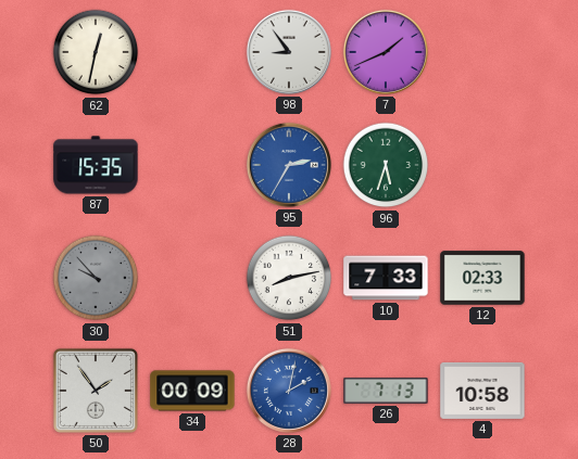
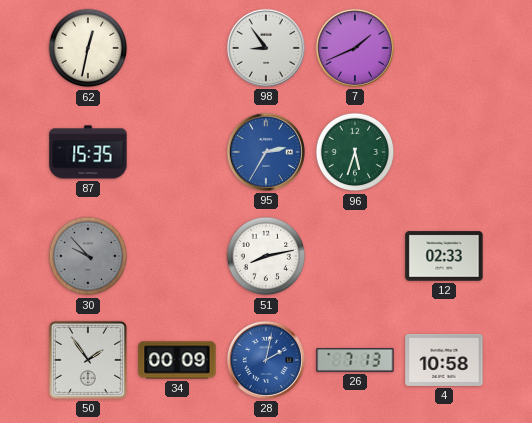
10: 7:33 -> none (386, 278)
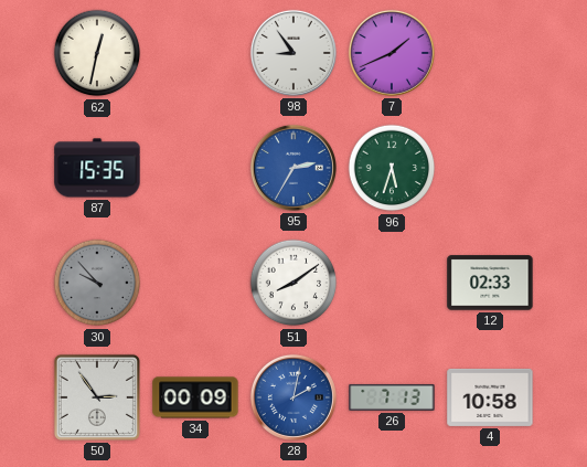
51: 8:13 -> 8:09 (293, 283)
50: 1:54 -> 2:54 (97, 397)
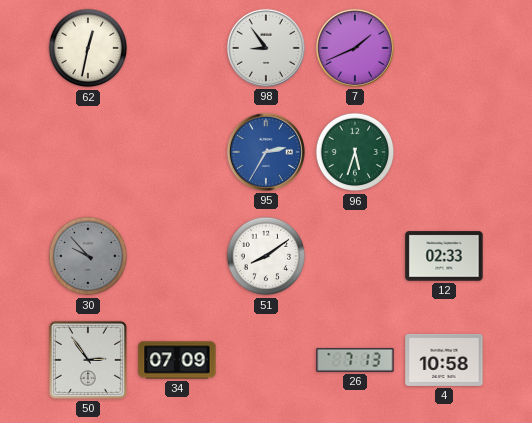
87: 15:35 -> none (97, 168)
34: 00:09 -> 07:09 (177, 360)
28: 2:02 -> none (293, 397)
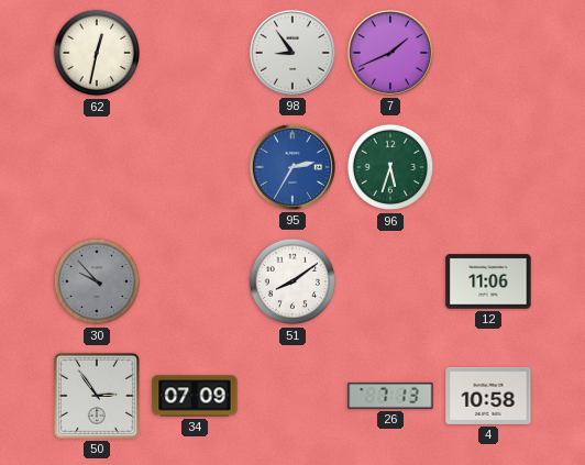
12: 02:33 -> 11:06 (488, 281)
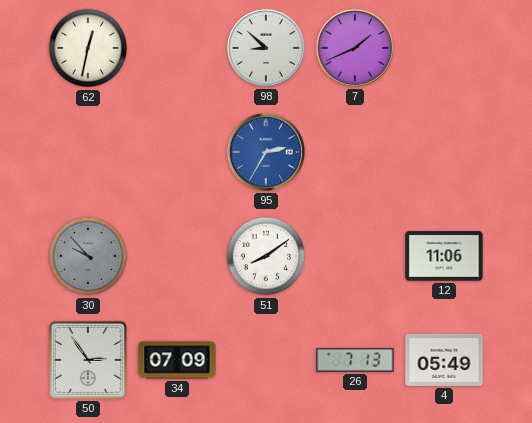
98: 8:54 -> 8:52 (266, 48)
96: 5:33 -> none (390, 167)
4: 10:58 -> 05:49 (444, 360)
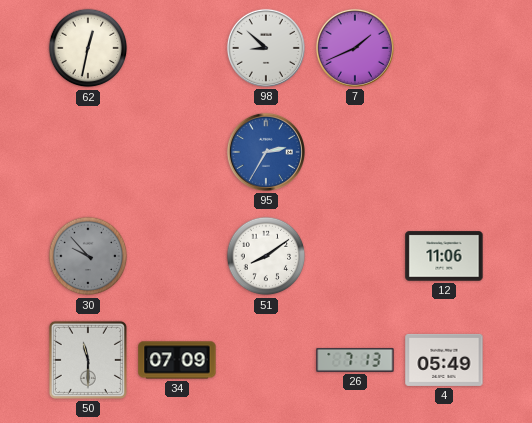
50: 2:54 -> 11:30 (88, 360)
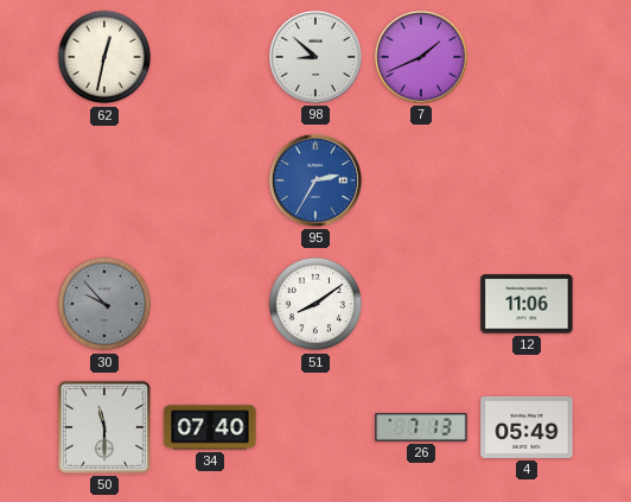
34: 07:09 -> 07:40 (210, 427)
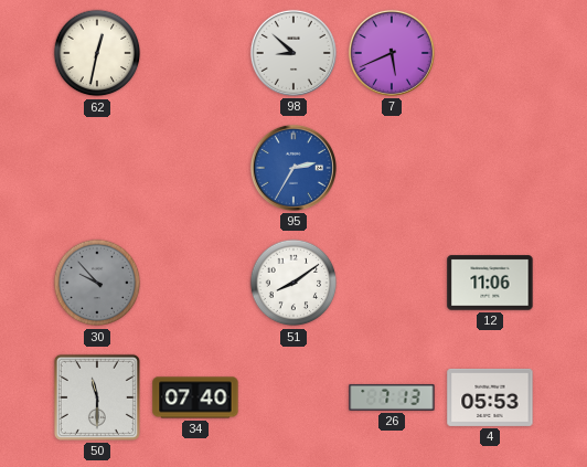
7: 1:41 -> 5:41 (392, 53)
4: 05:49 -> 05:53 (490, 397)
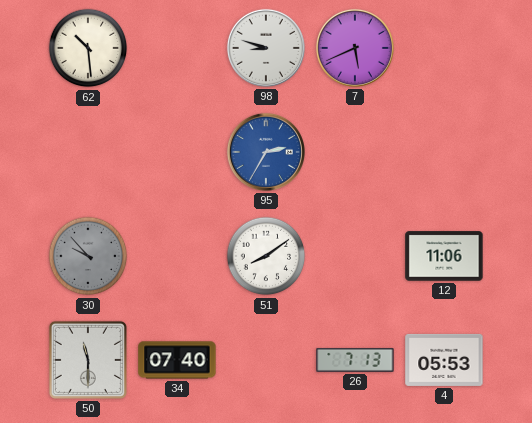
62: 12:32 -> 10:29 (88, 48)
98: 8:52 -> 8:48 (266, 48)
